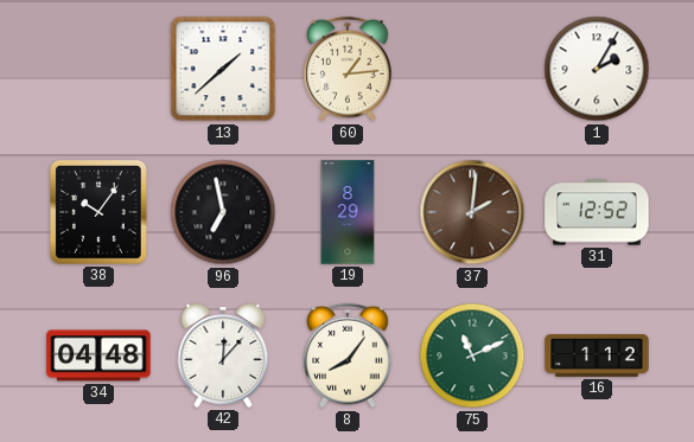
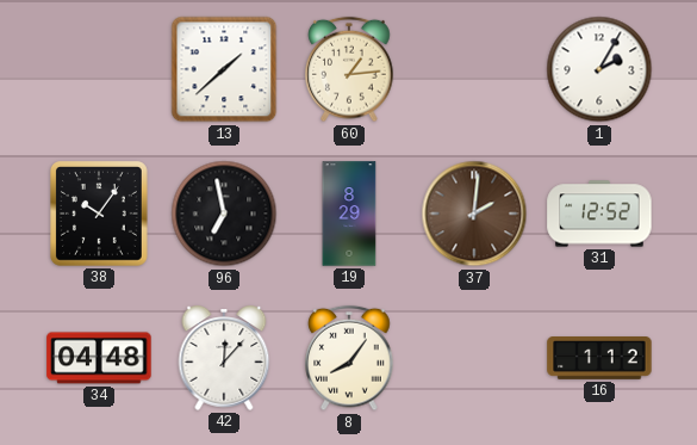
75: 11:11 -> none (472, 355)
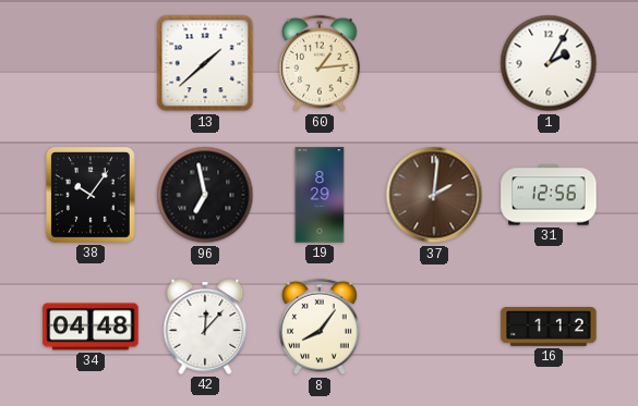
31: 12:52 -> 12:56 (549, 195)
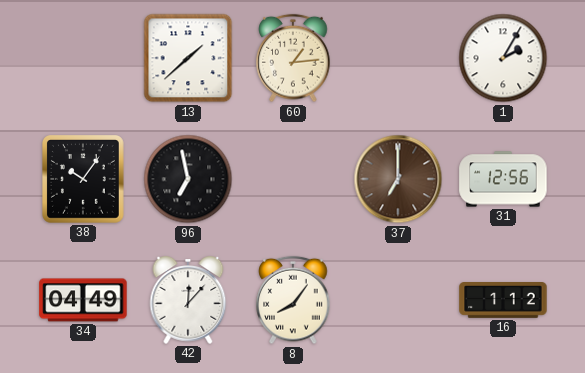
19: 8:29 -> none (320, 195)
37: 2:01 -> 7:00 (398, 179)
34: 04:48 -> 04:49 (83, 300)
